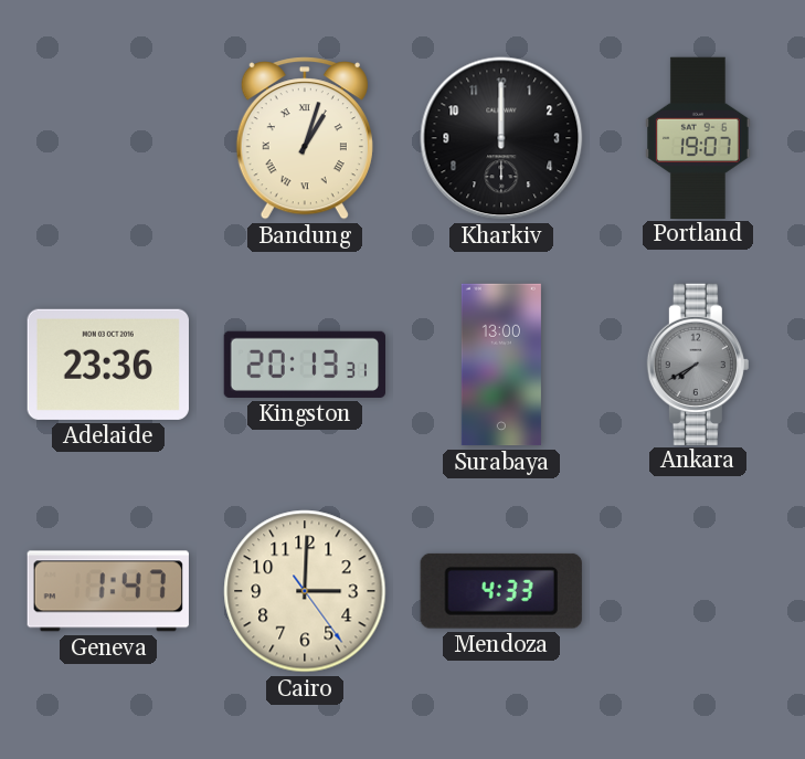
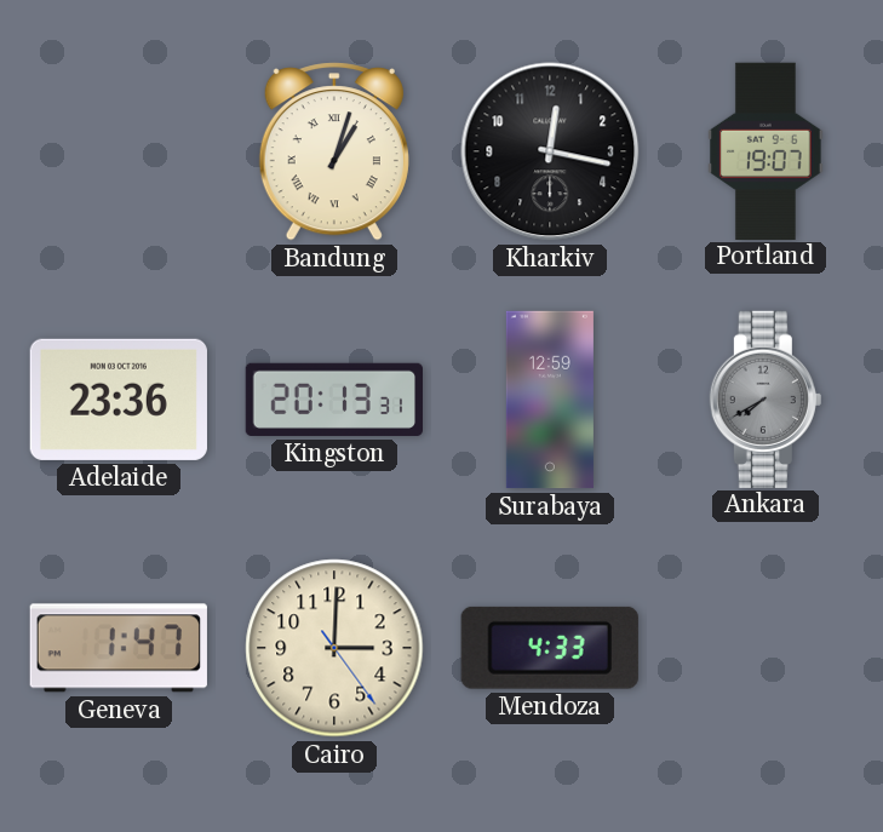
Kharkiv: 12:00 -> 12:17 (550, 151)
Surabaya: 13:00 -> 12:59 (550, 400)
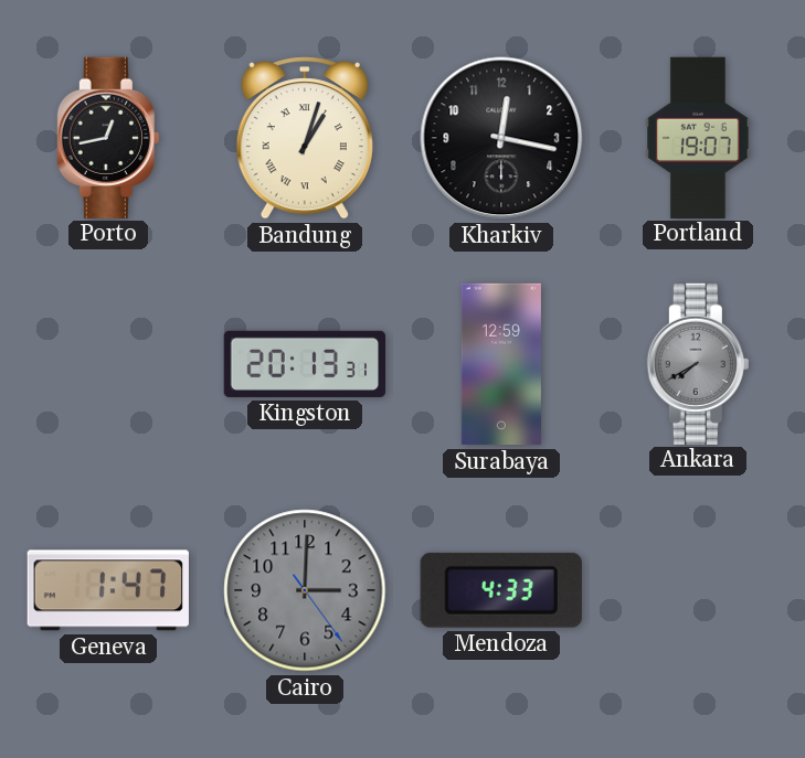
Porto: none -> 12:43 (108, 137)
Adelaide: 23:36 -> none (119, 400)
Cairo dial: cream -> grey (305, 590)
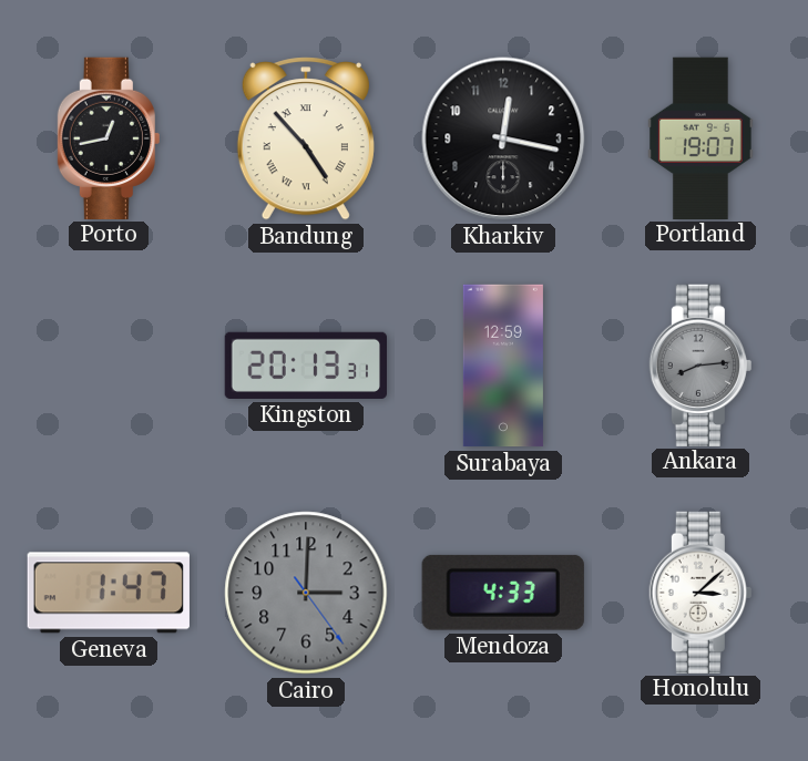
Bandung: 1:03 -> 4:53 (306, 138)
Ankara: 7:40 -> 8:14 (700, 364)
Honolulu: none -> 3:08 (700, 592)
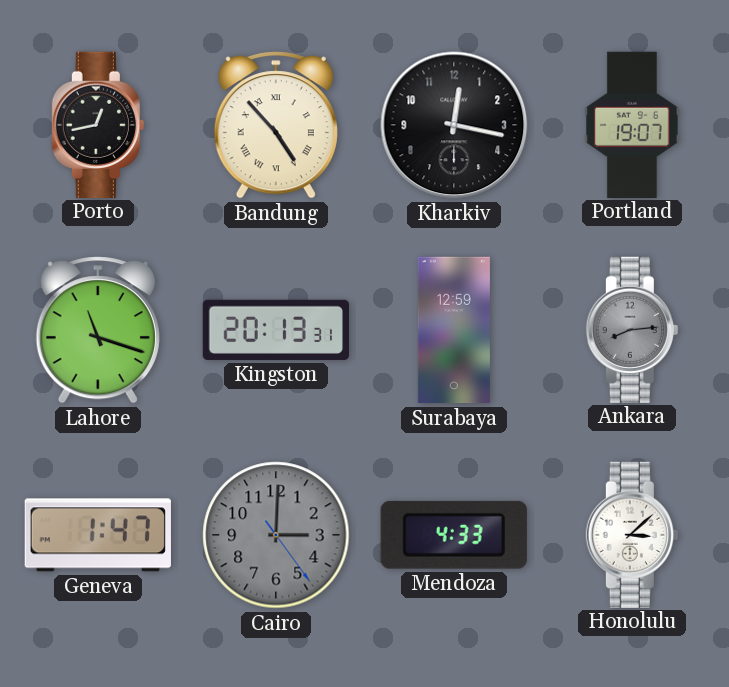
Lahore: none -> 11:18 (98, 330)
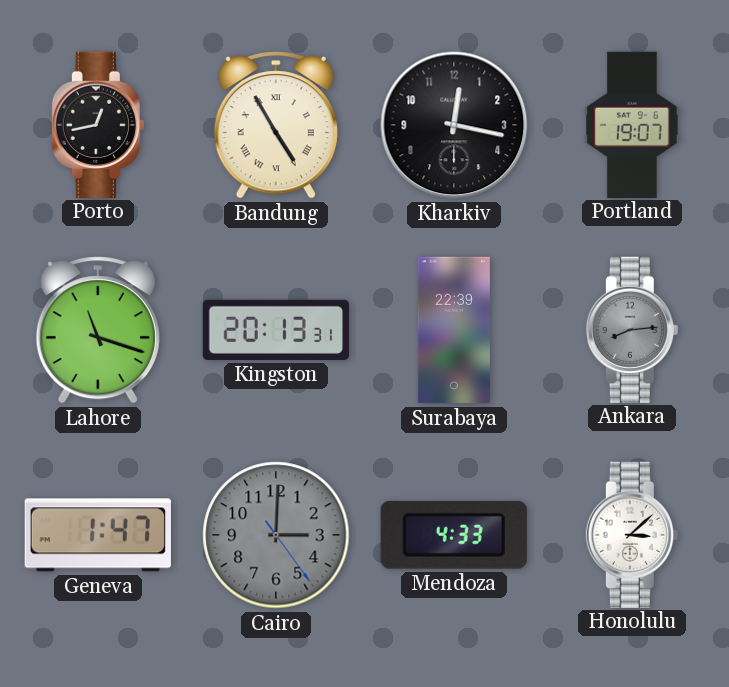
Bandung: 4:53 -> 4:55 (276, 125)
Surabaya: 12:59 -> 22:39 (454, 330)
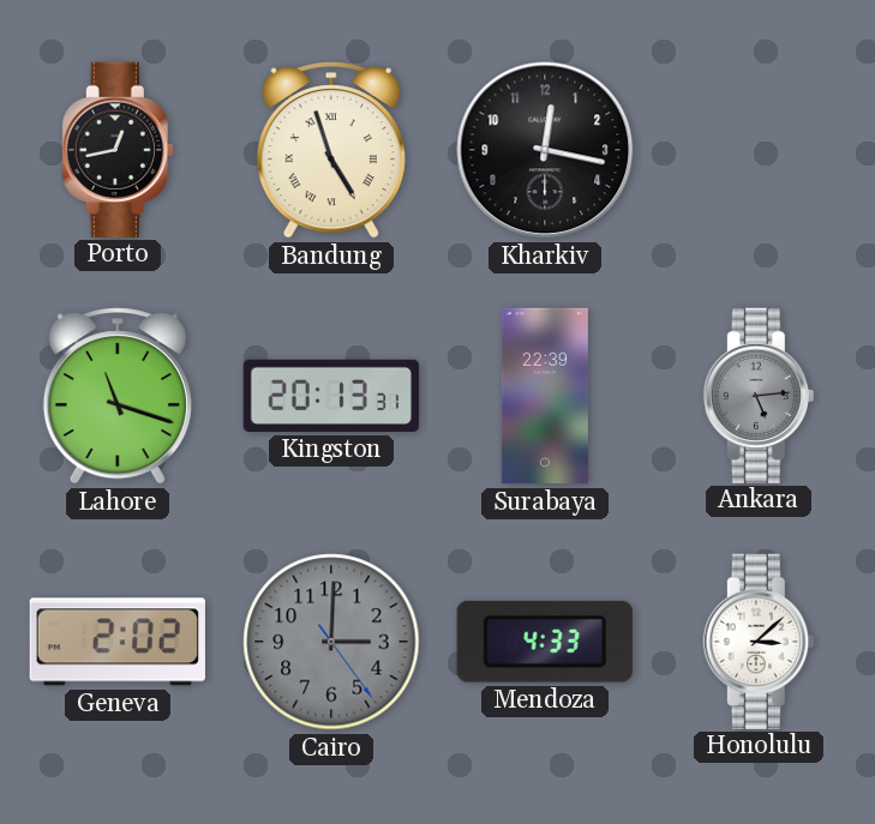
Bandung: 4:55 -> 4:57 (331, 150)
Portland: 19:07 -> none (633, 124)
Ankara: 8:14 -> 5:14 (759, 395)
Geneva: 1:47 -> 2:02 (118, 642)
